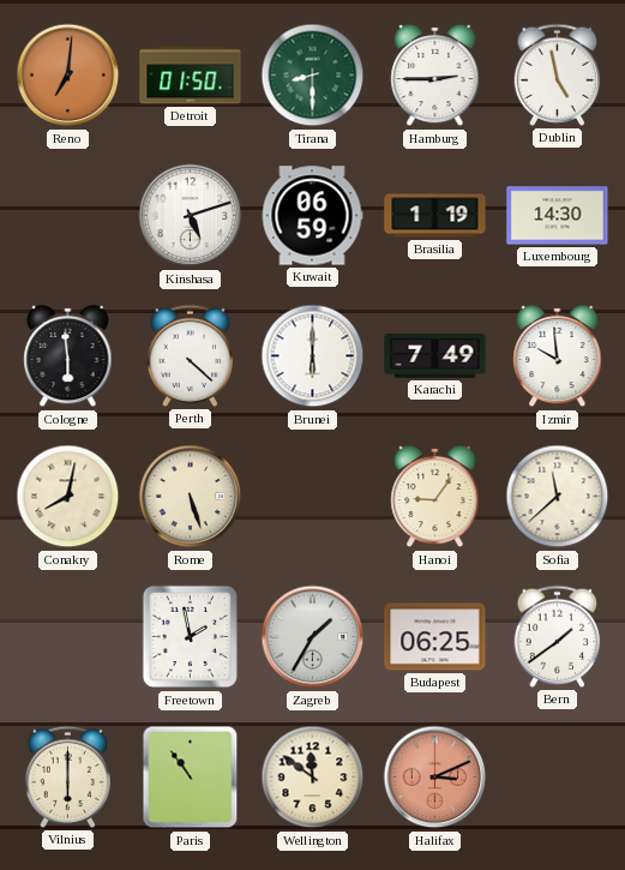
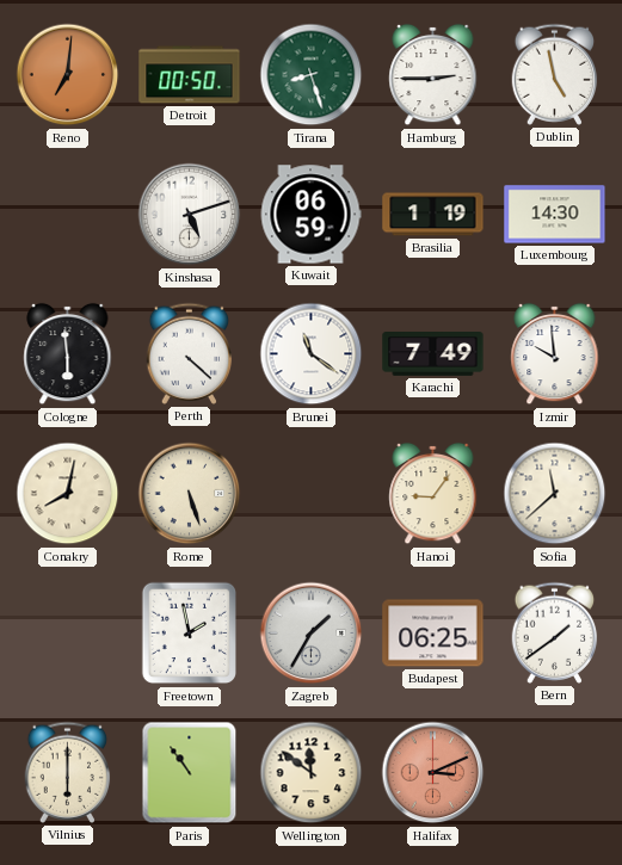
Detroit: 01:50 -> 00:50 (190, 75)
Tirana: 8:30 -> 8:27 (312, 75)
Brunei: 6:00 -> 11:21 (312, 354)
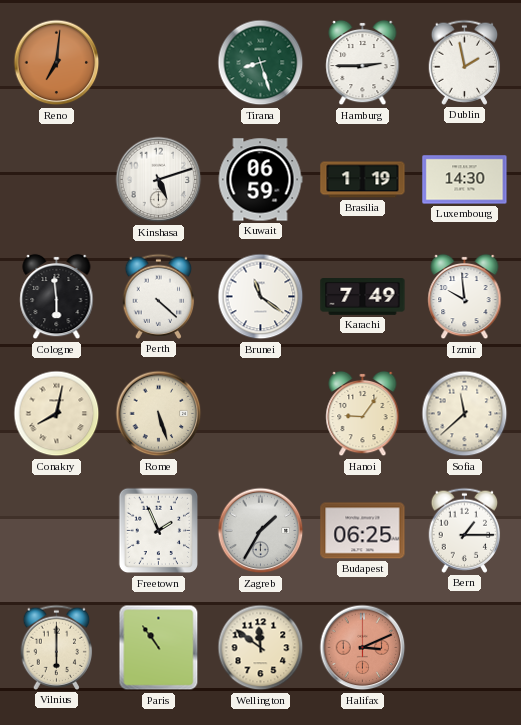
Detroit: 00:50 -> none (190, 75)
Dublin: 4:58 -> 1:58 (465, 62)
Freetown: 1:58 -> 1:56 (159, 531)
Bern: 1:39 -> 1:15 (465, 530)
